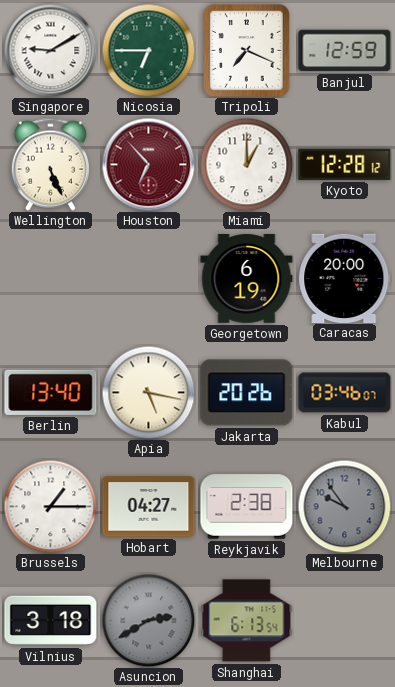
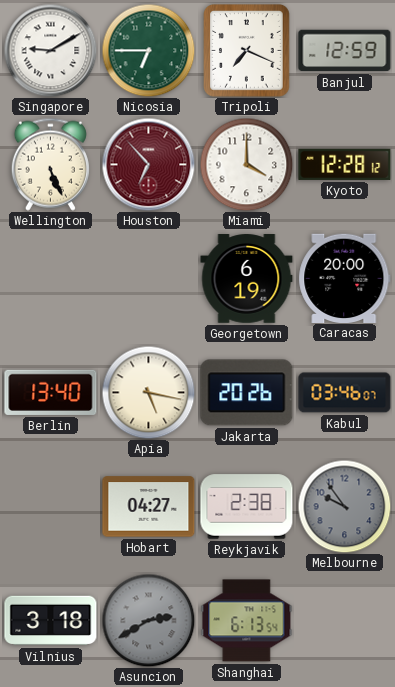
Miami: 1:00 -> 4:00 (246, 164)
Brussels: 1:15 -> none (50, 506)
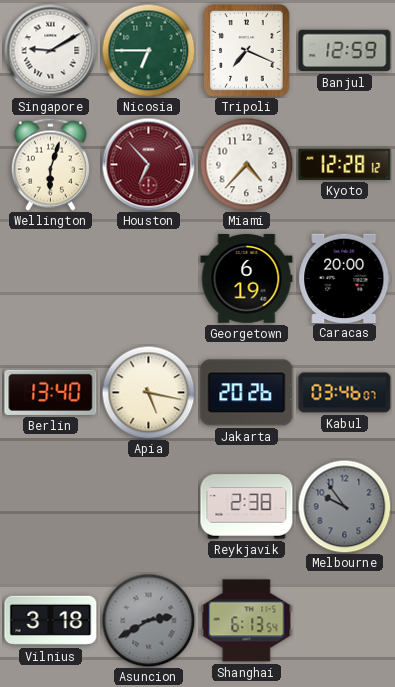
Wellington: 5:26 -> 6:03 (50, 164)
Miami: 4:00 -> 4:37 (246, 164)
Hobart: 04:27 -> none (149, 507)
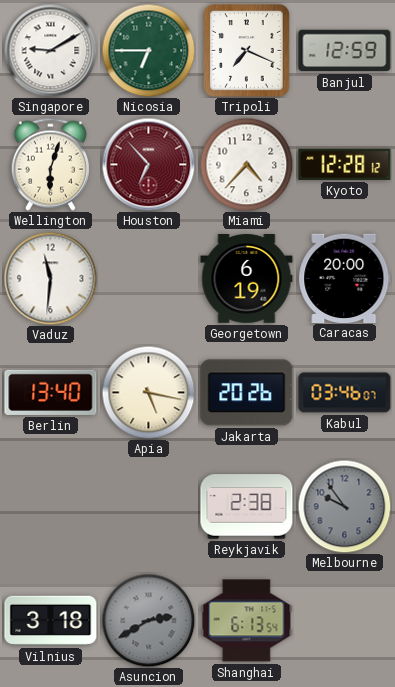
Vaduz: none -> 11:31 (50, 278)
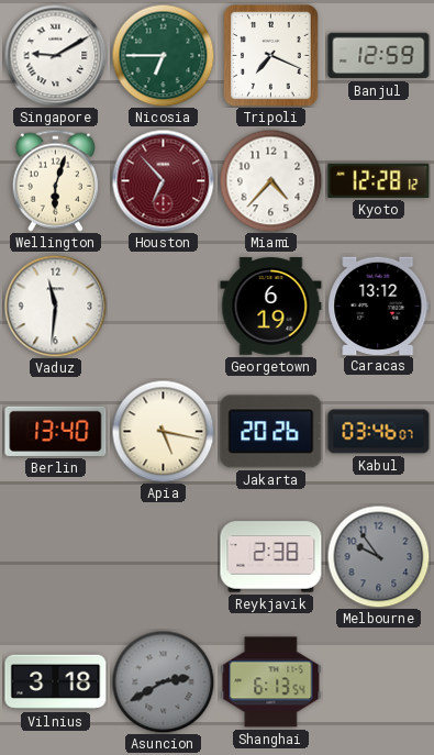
Caracas: 20:00 -> 13:12 (379, 306)
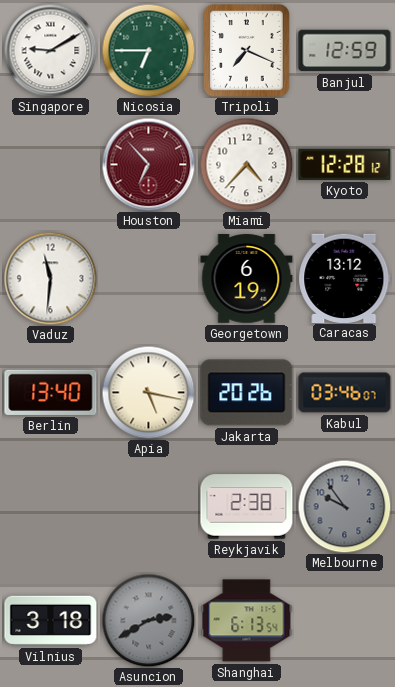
Wellington: 6:03 -> none (55, 180)
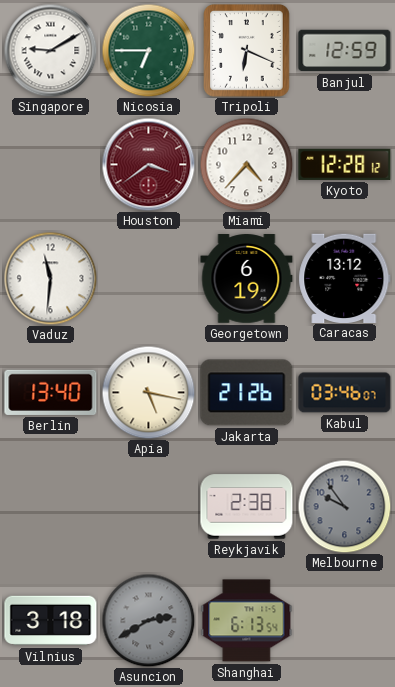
Tripoli: 7:19 -> 6:19 (247, 51)
Houston: 6:53 -> 3:39 (148, 164)
Jakarta: 20:26 -> 21:26 (247, 393)
